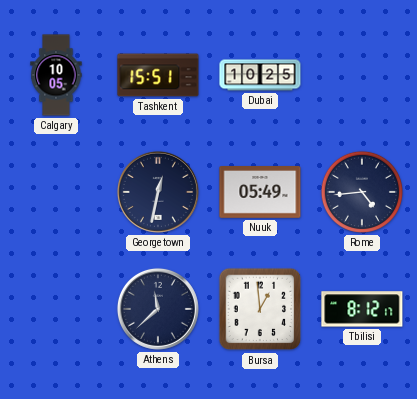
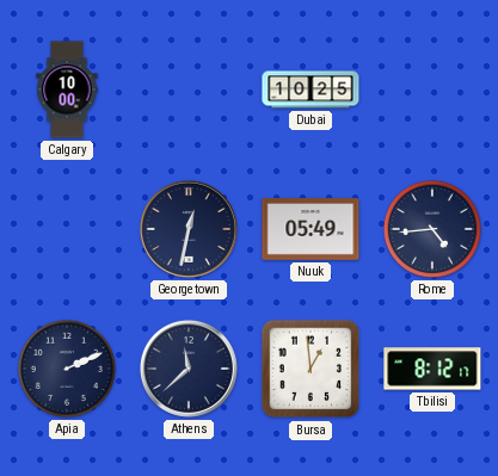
Calgary: 10:05 -> 10:00 (67, 89)
Tashkent: 15:51 -> none (158, 75)
Apia: none -> 2:11 (67, 369)
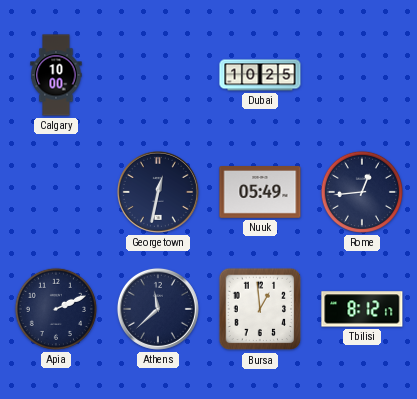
Rome: 4:44 -> 12:44 (362, 192)
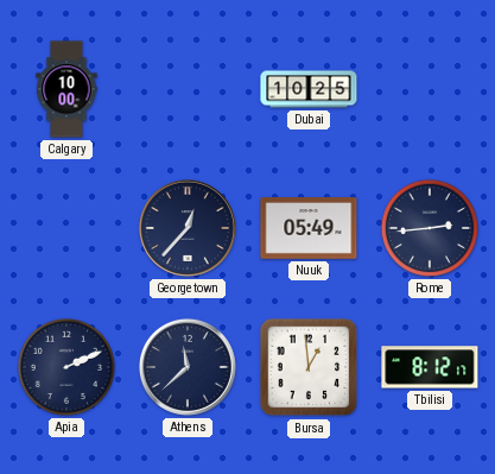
Georgetown: 12:32 -> 12:37 (188, 228)
Rome: 12:44 -> 2:44 (430, 228)
